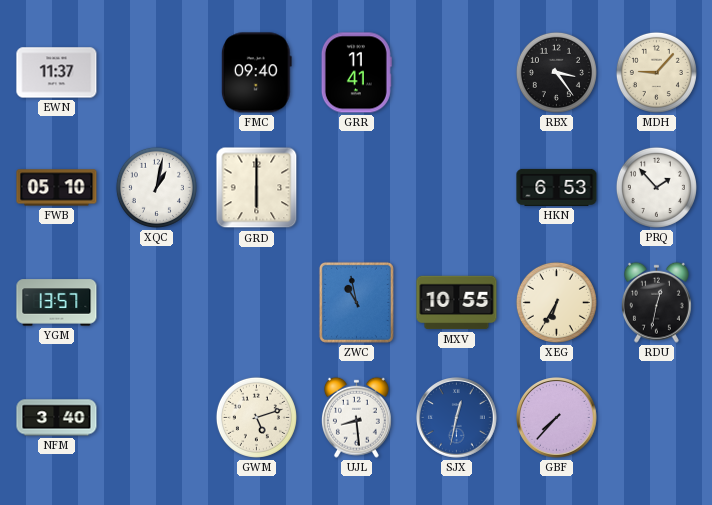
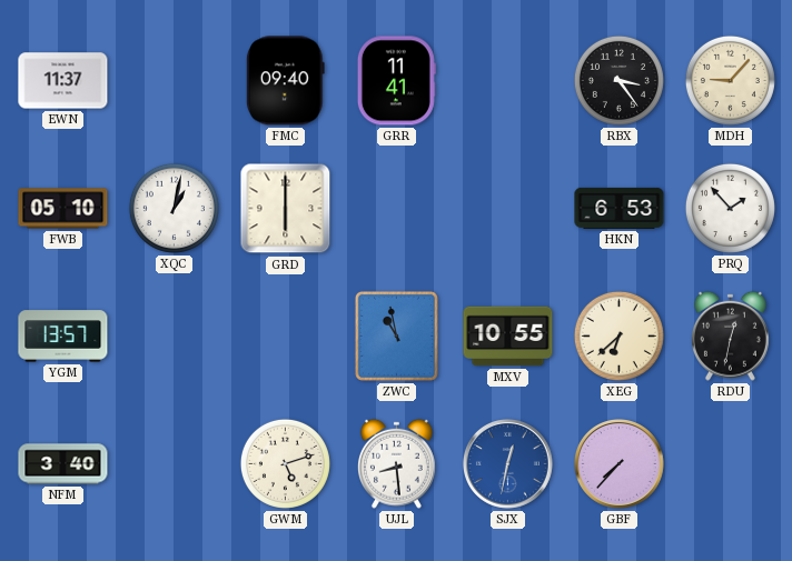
XEG: 6:35 -> 6:38 (618, 335)
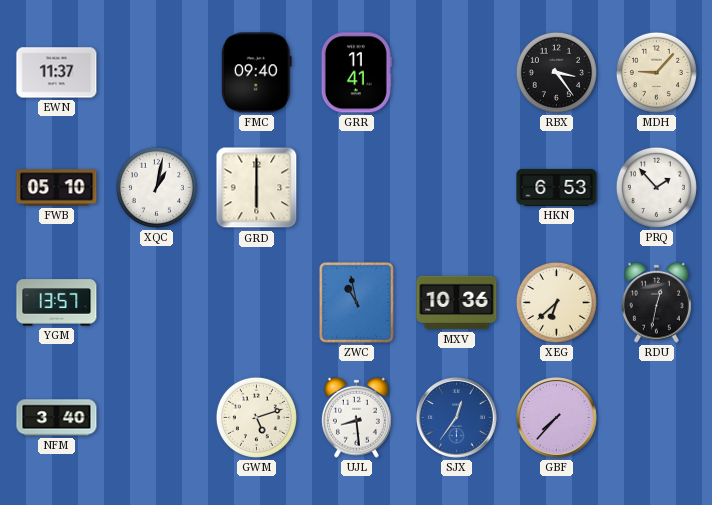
MXV: 10:55 -> 10:36 (457, 303)
SJX: 12:32 -> 12:36 (457, 418)
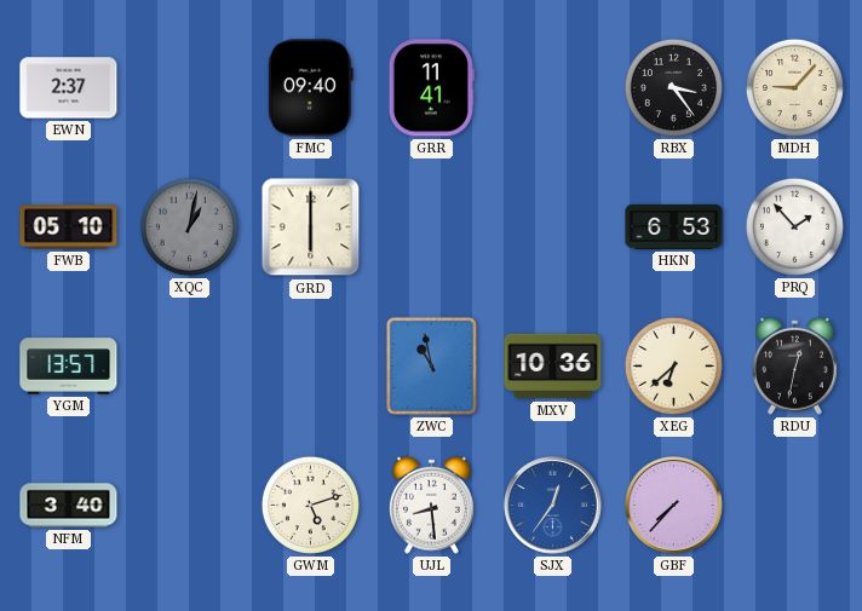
EWN: 11:37 -> 2:37 (69, 88)
XQC dial: white -> grey (189, 226)
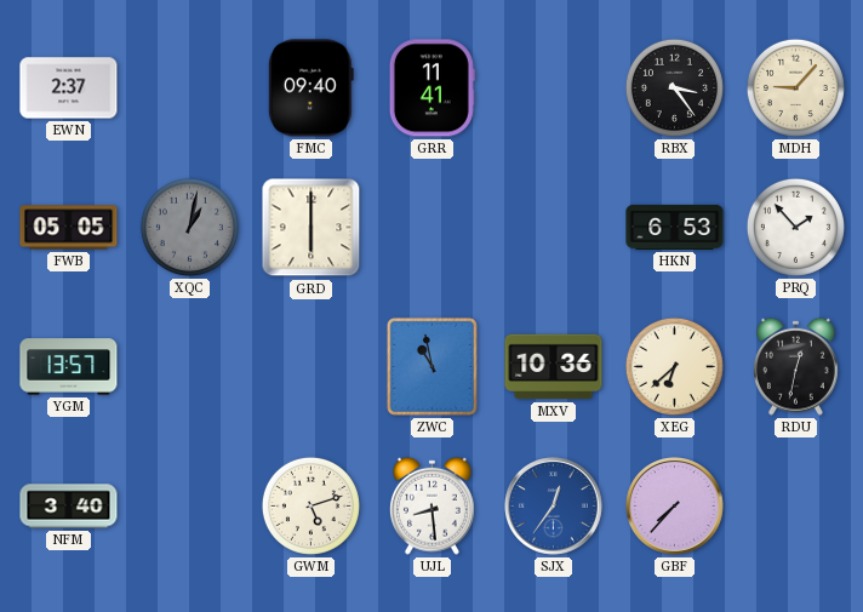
FWB: 05:10 -> 05:05 (69, 228)
